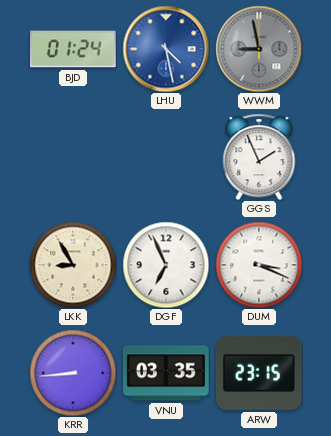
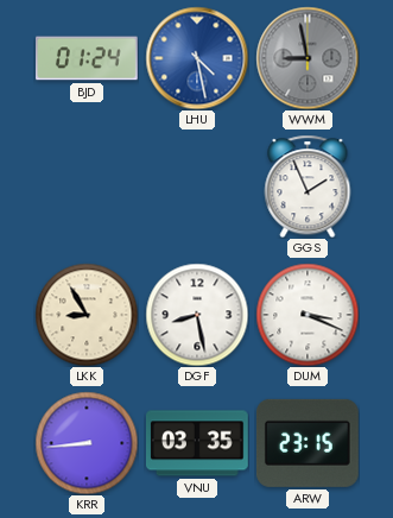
DGF: 6:56 -> 8:28 (197, 315)
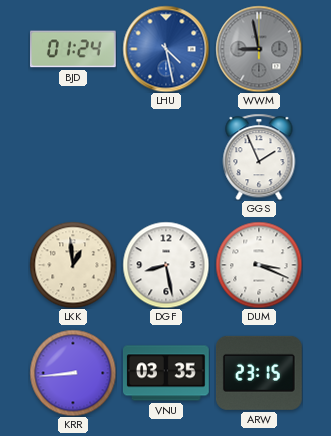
LKK: 8:55 -> 12:59 (73, 265)
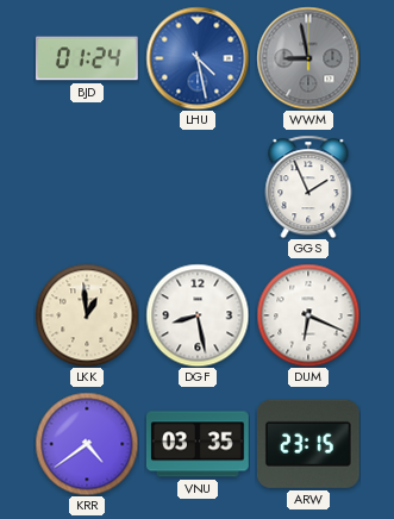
DUM: 3:19 -> 6:19 (308, 315)
KRR: 8:44 -> 4:39 (87, 444)
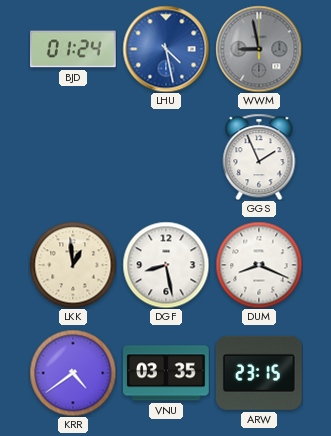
DUM: 6:19 -> 8:19 (259, 265)
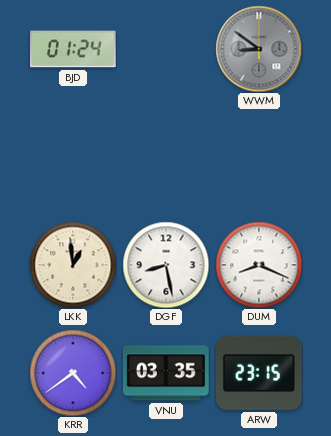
LHU: 4:28 -> none (166, 49)
WWM: 8:58 -> 8:51 (259, 49)
GGS: 1:56 -> none (259, 157)
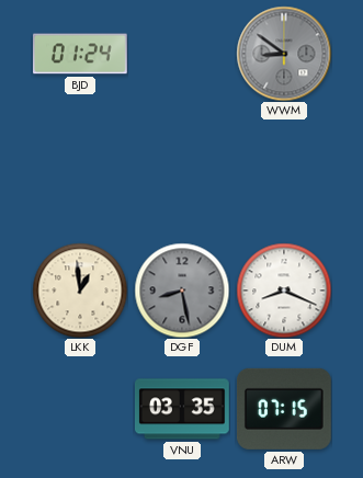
DGF dial: white -> grey (182, 291)
KRR: 4:39 -> none (73, 373)
ARW: 23:15 -> 07:15 (284, 409)
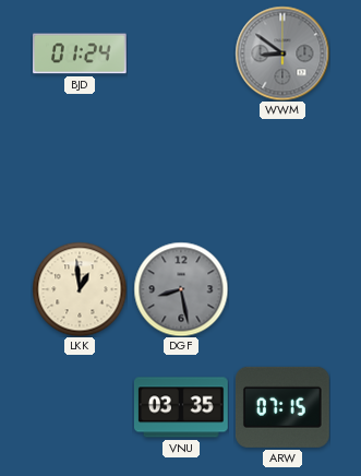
DUM: 8:19 -> none (284, 291)
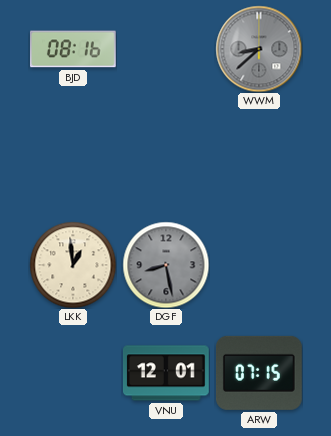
BJD: 01:24 -> 08:16 (74, 49)
WWM: 8:51 -> 8:38 (259, 49)
VNU: 03:35 -> 12:01 (167, 373)
